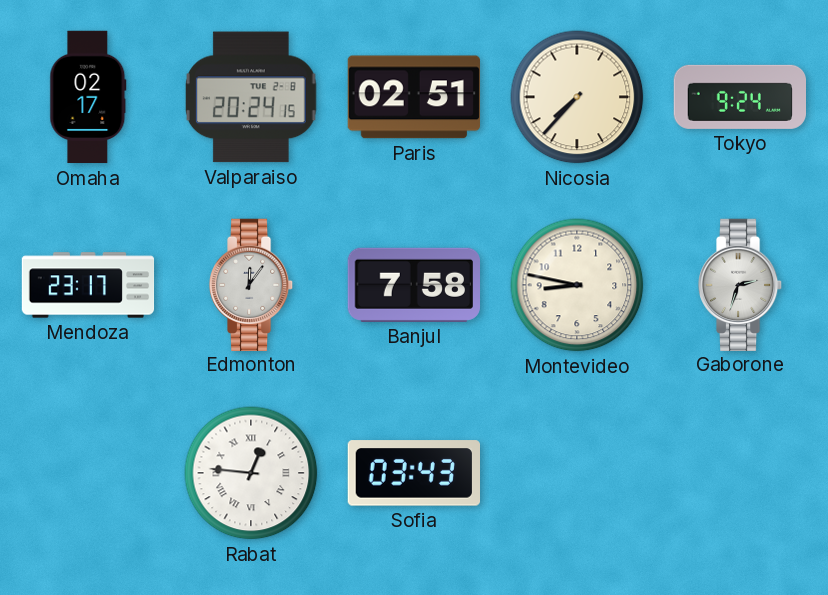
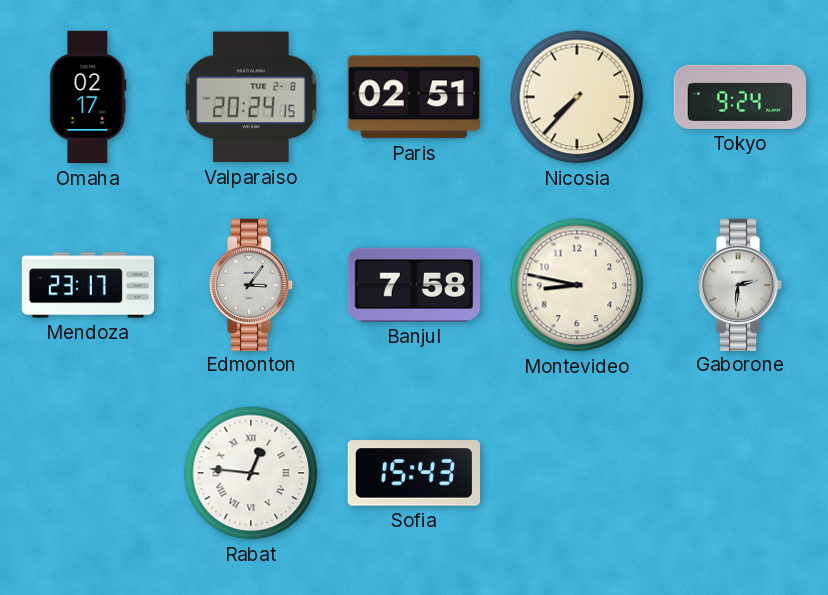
Edmonton: 12:06 -> 3:06 (251, 284)
Gaborone: 2:33 -> 2:31 (740, 284)
Sofia: 03:43 -> 15:43 (413, 473)
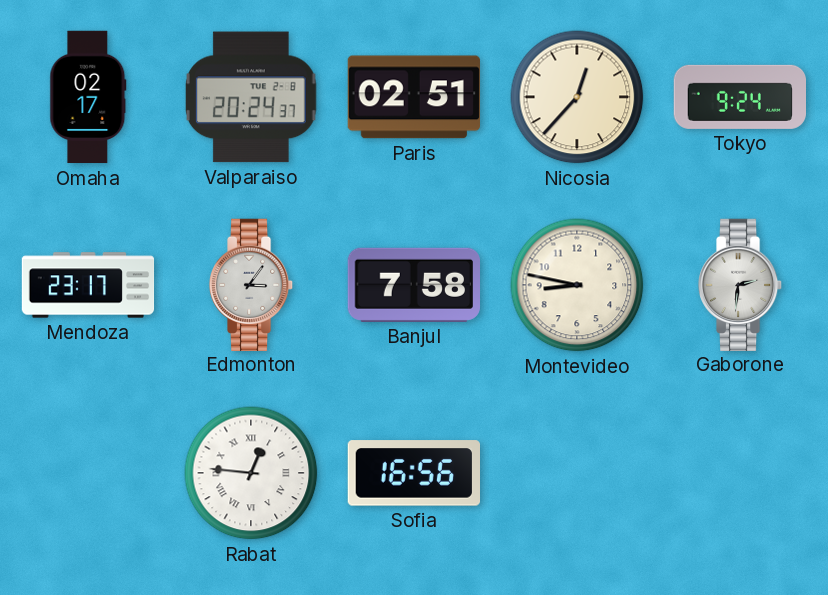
Valparaiso: 20:24:15 -> 20:24:37 (251, 97)
Nicosia: 7:37 -> 12:37 (577, 97)
Sofia: 15:43 -> 16:56 (413, 473)
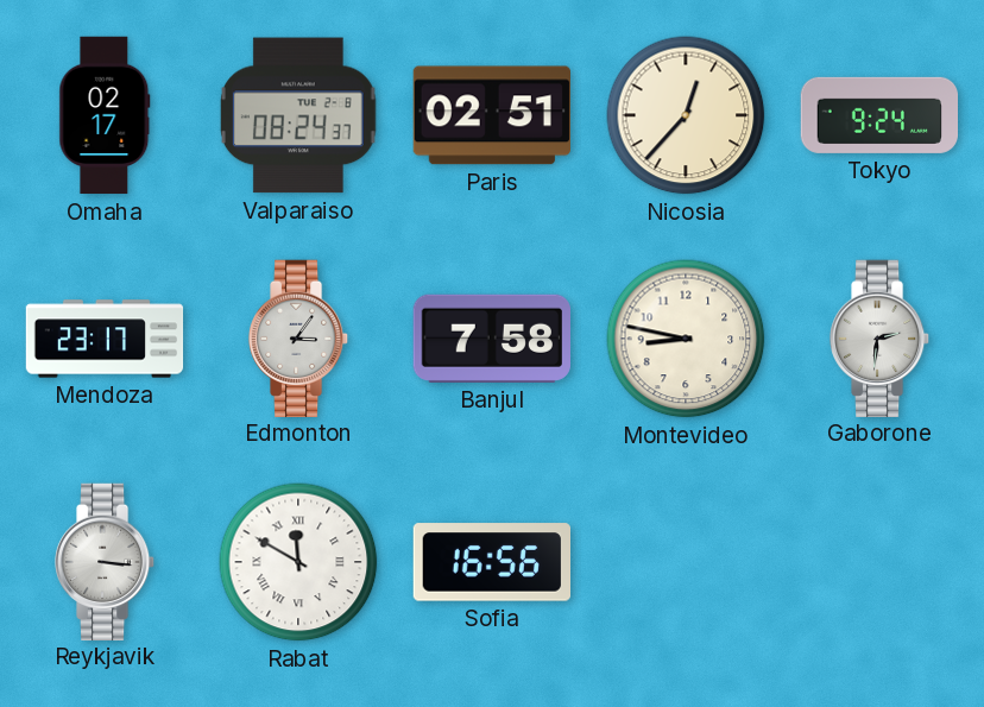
Valparaiso: 20:24 -> 08:24 (298, 115)
Reykjavik: none -> 3:16 (105, 561)
Rabat: 12:46 -> 11:50 (298, 562)
